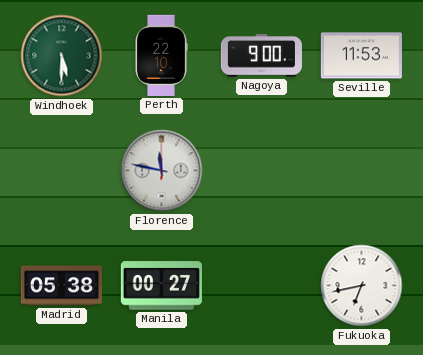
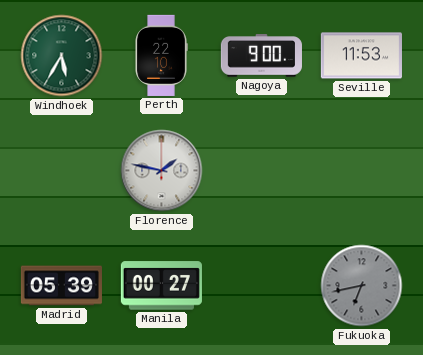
Windhoek: 5:30 -> 5:35 (62, 56)
Florence: 11:47 -> 1:47 (162, 171)
Madrid: 05:38 -> 05:39 (61, 286)
Fukuoka dial: white -> grey (362, 286)
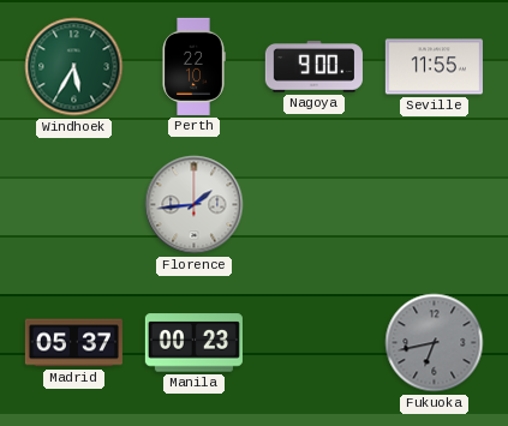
Seville: 11:53 -> 11:55 (434, 67)
Florence: 1:47 -> 1:44 (195, 205)
Madrid: 05:39 -> 05:37 (73, 343)
Manila: 00:27 -> 00:23 (193, 343)
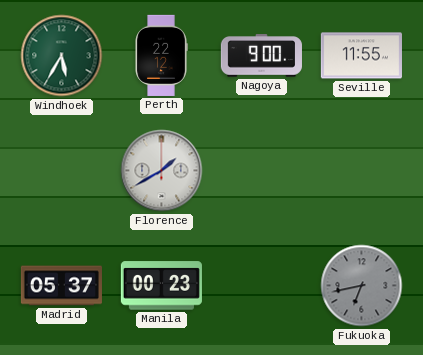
Perth: 22:10 -> 22:12 (161, 55)
Florence: 1:44 -> 1:40 (162, 171)
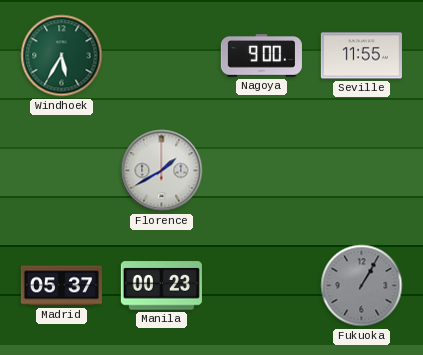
Perth: 22:12 -> none (161, 55)
Fukuoka: 6:43 -> 1:05 (362, 286)
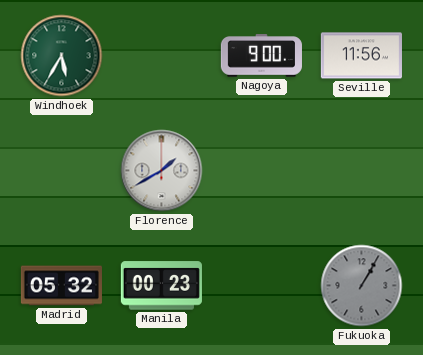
Seville: 11:55 -> 11:56 (361, 56)
Madrid: 05:37 -> 05:32 (61, 286)
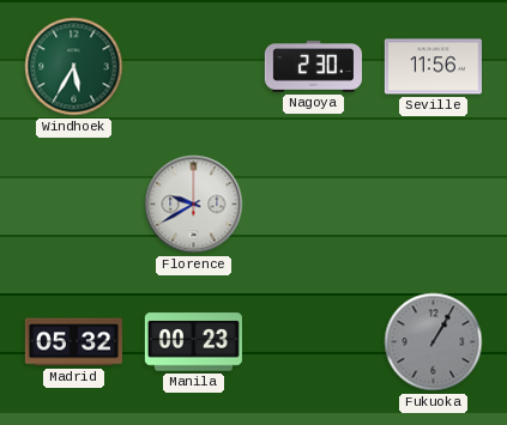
Nagoya: 9:00 -> 2:30 (313, 67)
Florence: 1:40 -> 9:40 (194, 205)
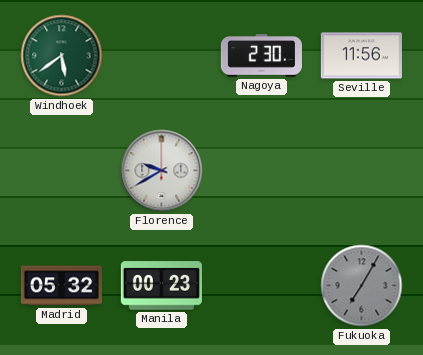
Windhoek: 5:35 -> 5:39 (62, 56)
Fukuoka: 1:05 -> 7:05 (362, 286)
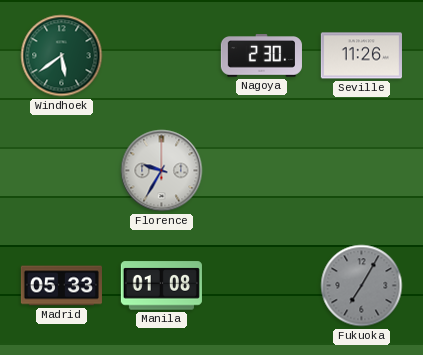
Seville: 11:56 -> 11:26 (361, 56)
Florence: 9:40 -> 9:35 (162, 171)
Madrid: 05:32 -> 05:33 (61, 286)
Manila: 00:23 -> 01:08 (161, 286)
